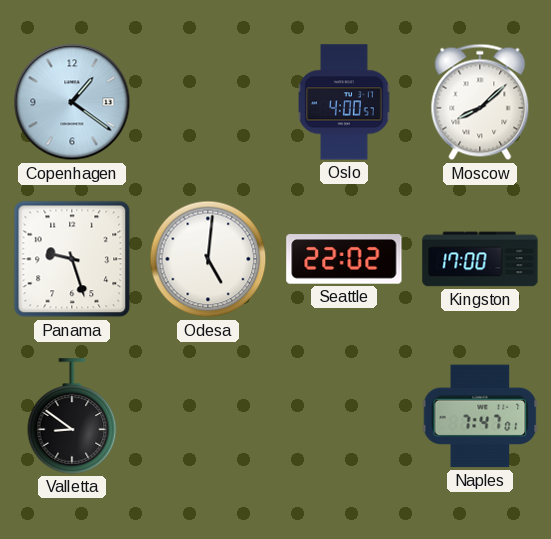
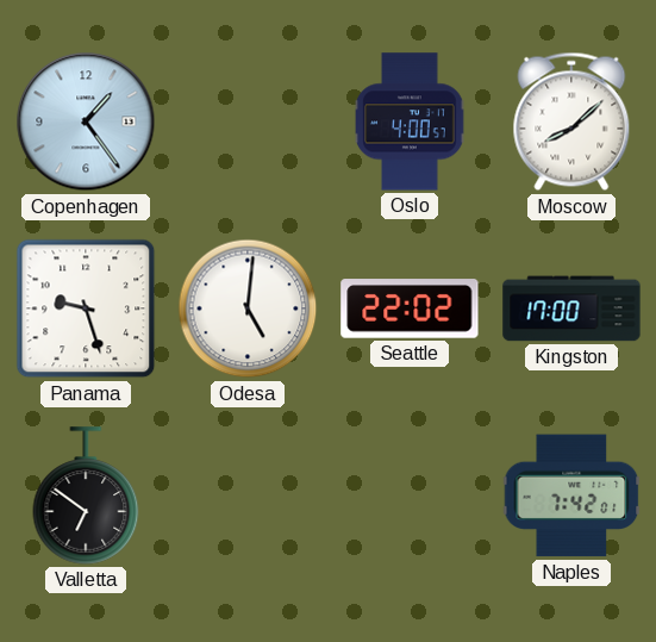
Copenhagen: 1:21 -> 1:24 (86, 121)
Valletta: 8:51 -> 6:51 (86, 495)
Naples: 7:47 -> 7:42 (571, 495)
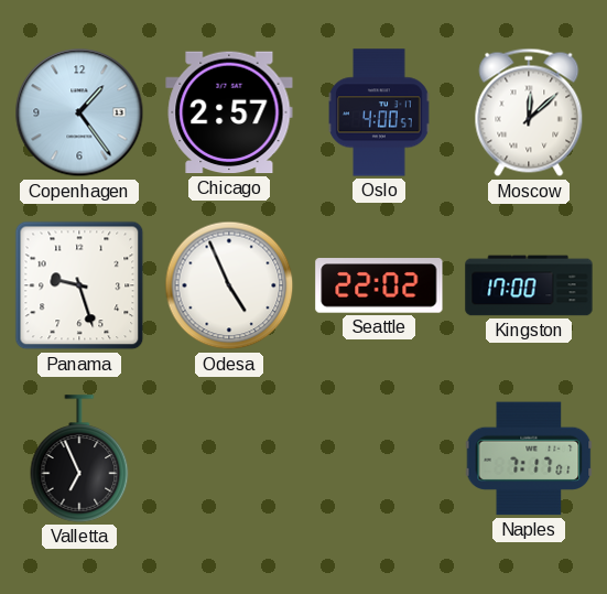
Chicago: none -> 2:57 (229, 112)
Moscow: 8:08 -> 12:08 (529, 112)
Odesa: 5:01 -> 4:56 (229, 285)
Valletta: 6:51 -> 6:56 (79, 458)
Naples: 7:42 -> 7:17 (529, 458)
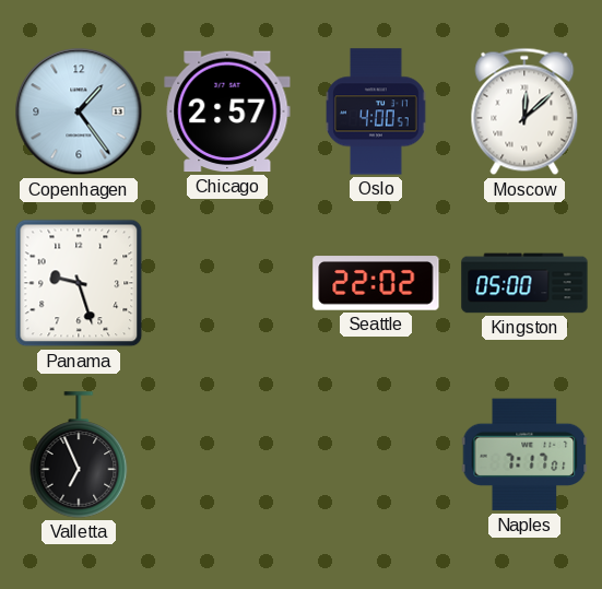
Odesa: 4:56 -> none (229, 285)
Kingston: 17:00 -> 05:00 (524, 283)
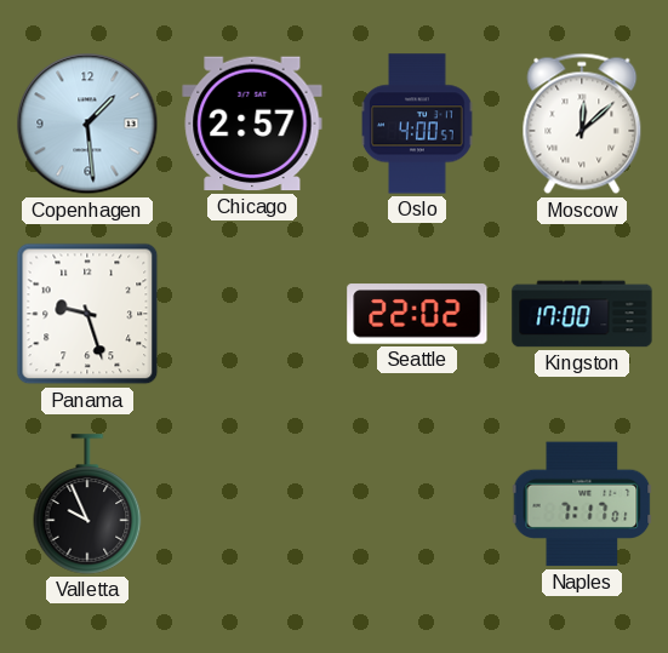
Copenhagen: 1:24 -> 1:29 (87, 124)
Kingston: 05:00 -> 17:00 (582, 314)
Valletta: 6:56 -> 9:56 (87, 504)
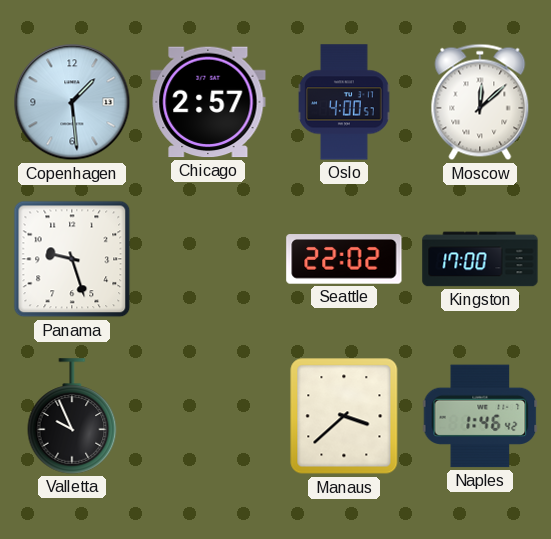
Manaus: none -> 3:38 (344, 416)
Naples: 7:17 -> 1:46 (480, 416)
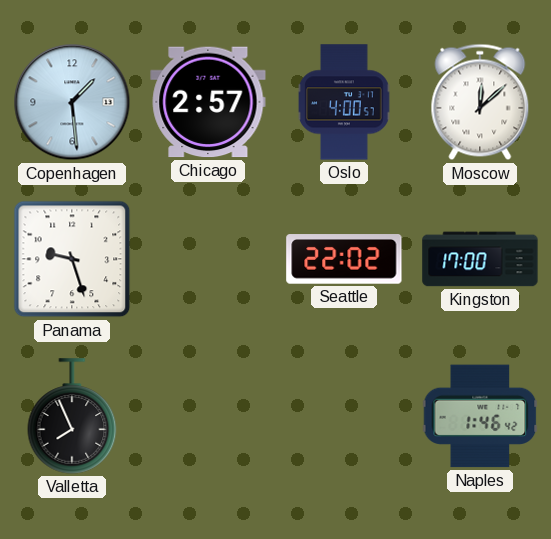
Valletta: 9:56 -> 7:56 (72, 416)
Manaus: 3:38 -> none (344, 416)
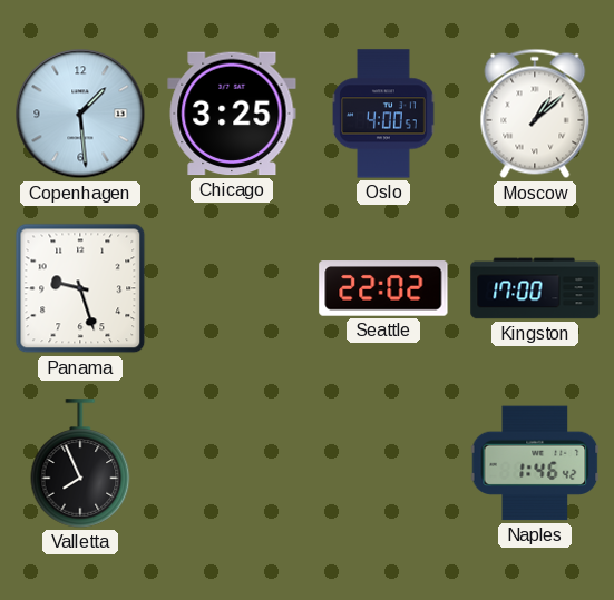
Chicago: 2:57 -> 3:25 (232, 114)
Moscow: 12:08 -> 1:08 (535, 114)
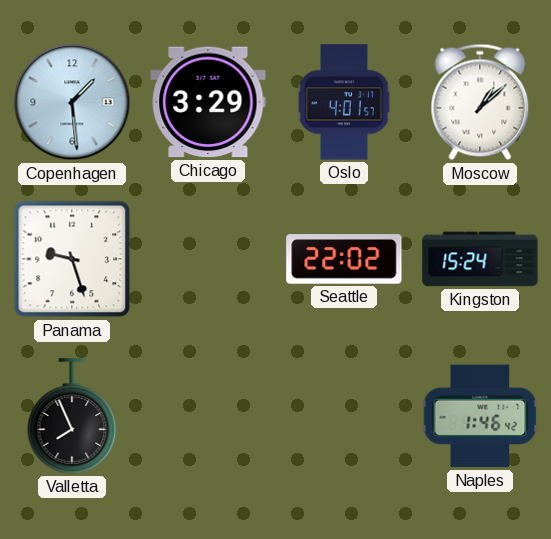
Chicago: 3:25 -> 3:29 (208, 102)
Oslo: 4:00 -> 4:01 (345, 102)
Kingston: 17:00 -> 15:24 (480, 259)
